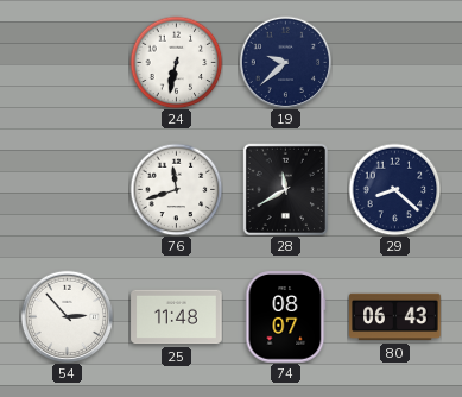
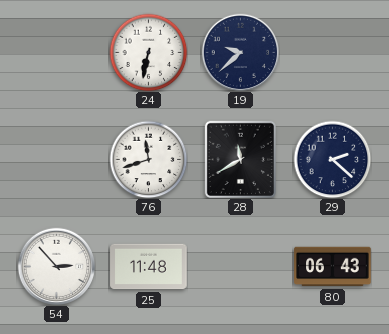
29: 8:22 -> 2:22 (332, 159)
74: 08:07 -> none (286, 317)
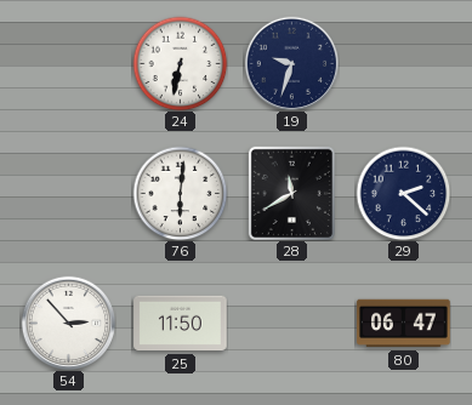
19: 9:38 -> 9:33 (291, 63)
76: 11:42 -> 6:01 (180, 193)
25: 11:48 -> 11:50 (181, 324)
80: 06:43 -> 06:47 (404, 324)
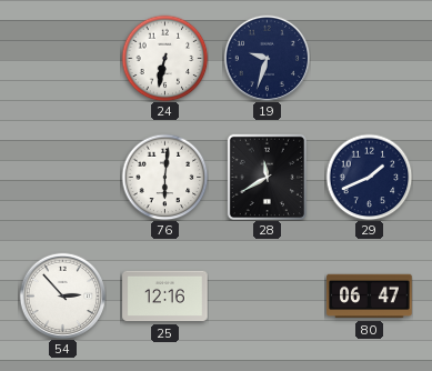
29: 2:22 -> 1:41 (369, 177)
25: 11:50 -> 12:16 (165, 297)
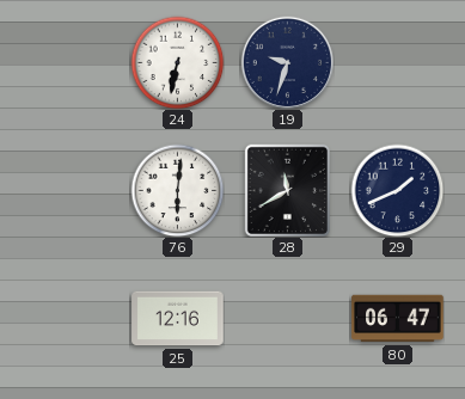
54: 2:53 -> none (62, 295)
